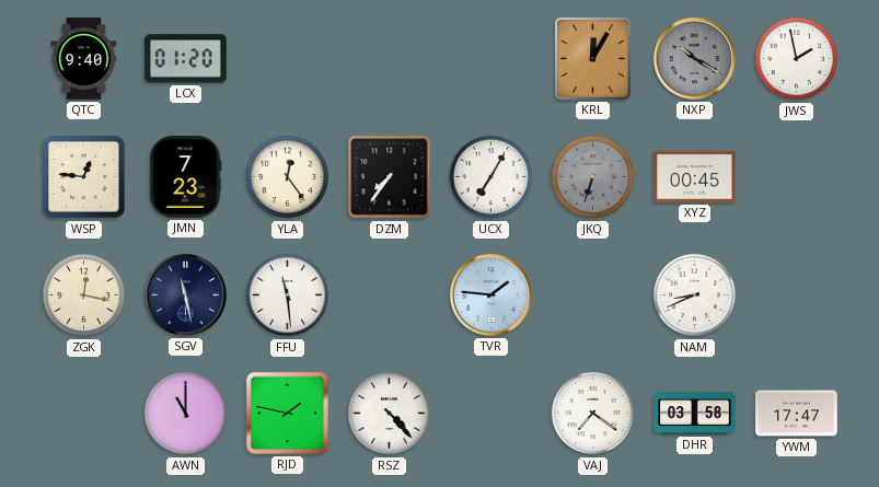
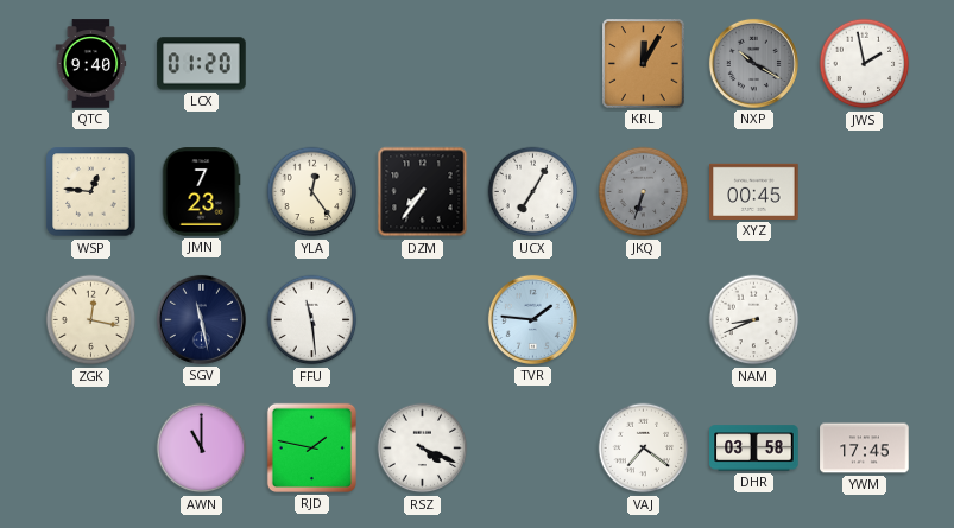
RSZ: 4:23 -> 4:19 (423, 449)
YWM: 17:47 -> 17:45 (865, 449)
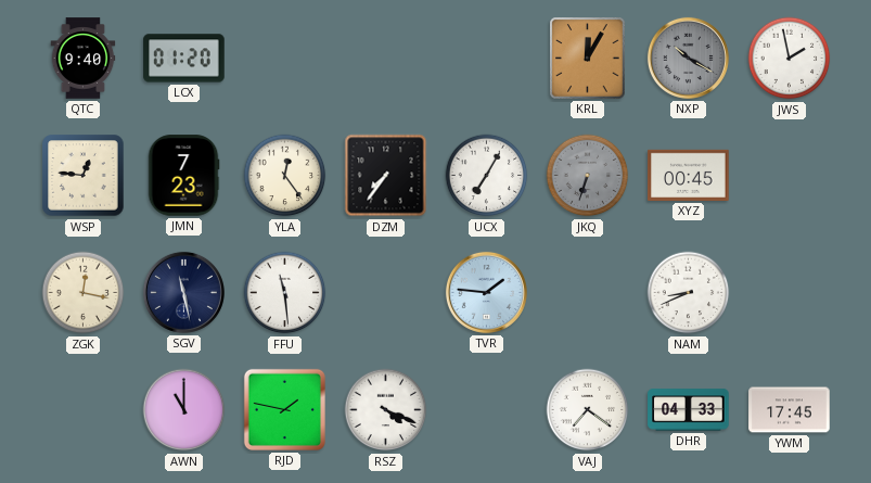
DHR: 03:58 -> 04:33 (689, 410)
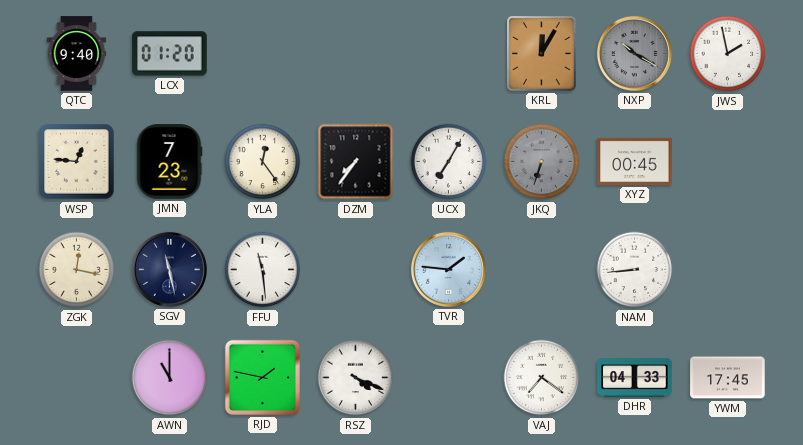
NAM: 8:41 -> 8:44 (635, 270)
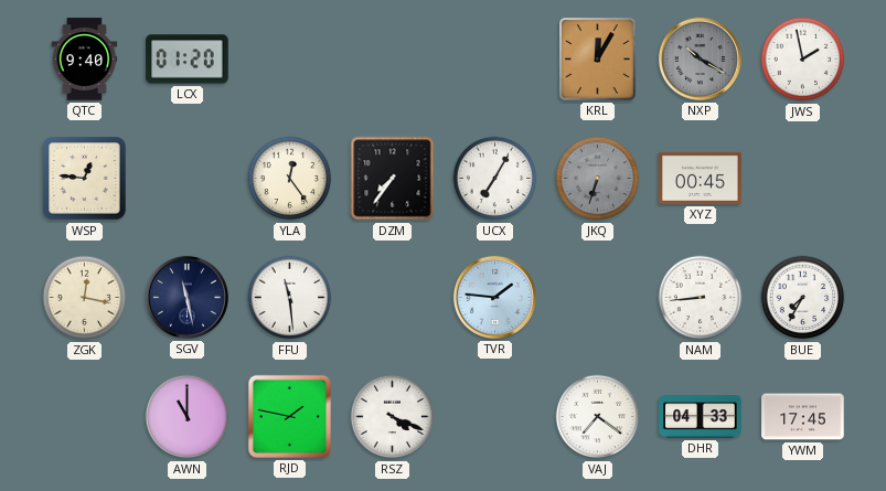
JMN: 7:23 -> none (169, 162)
BUE: none -> 7:35 (803, 298)
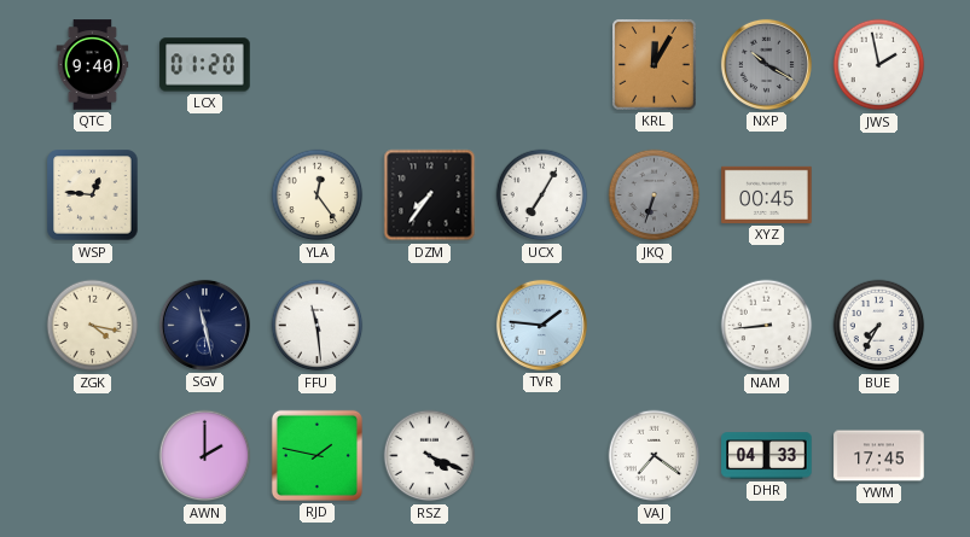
ZGK: 12:17 -> 4:17 (93, 326)
AWN: 11:00 -> 2:00 (205, 456)
